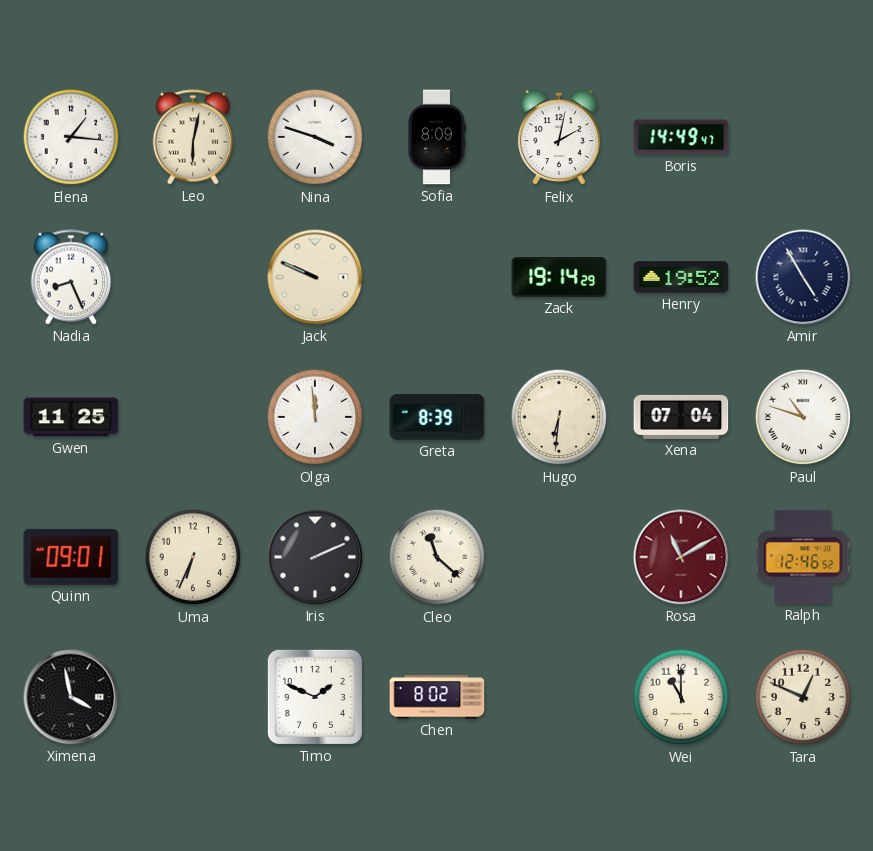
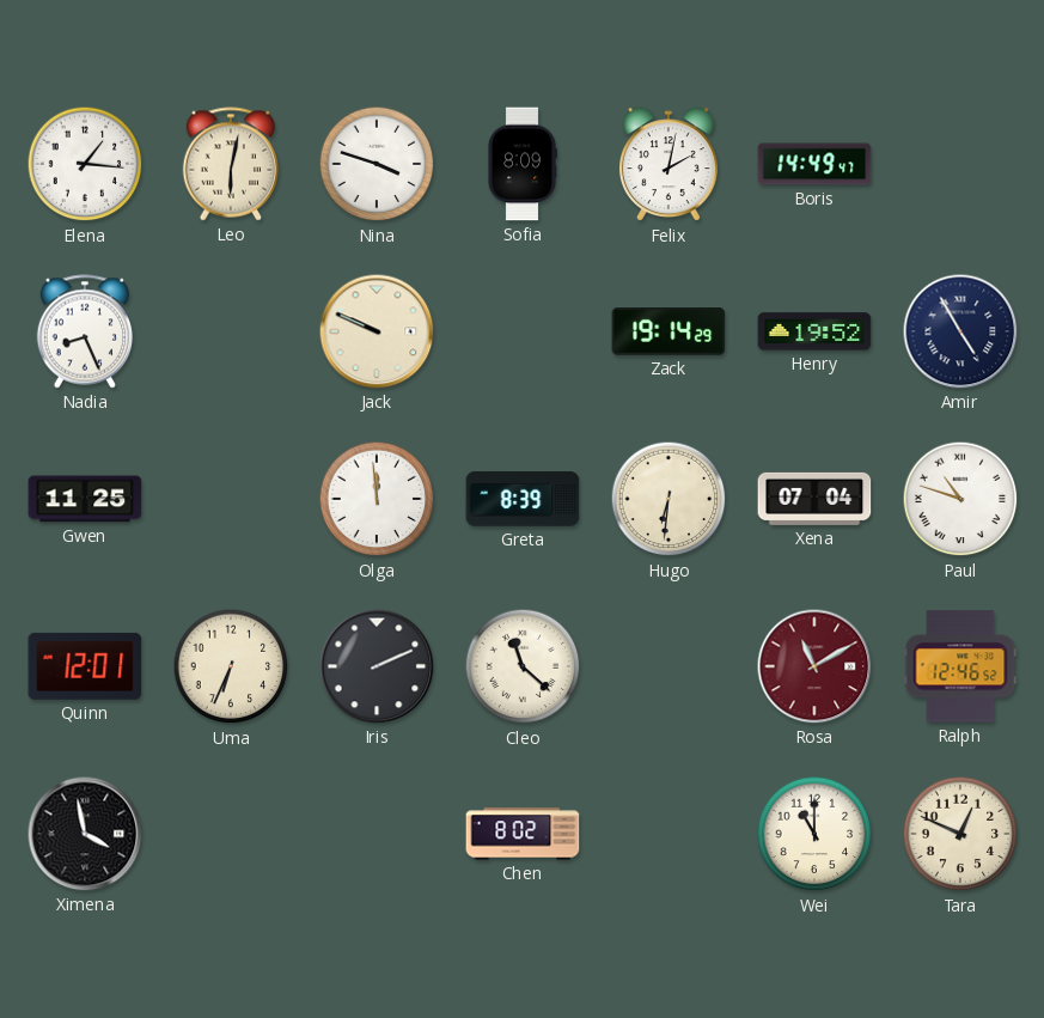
Quinn: 09:01 -> 12:01 (85, 666)
Timo: 1:49 -> none (315, 697)
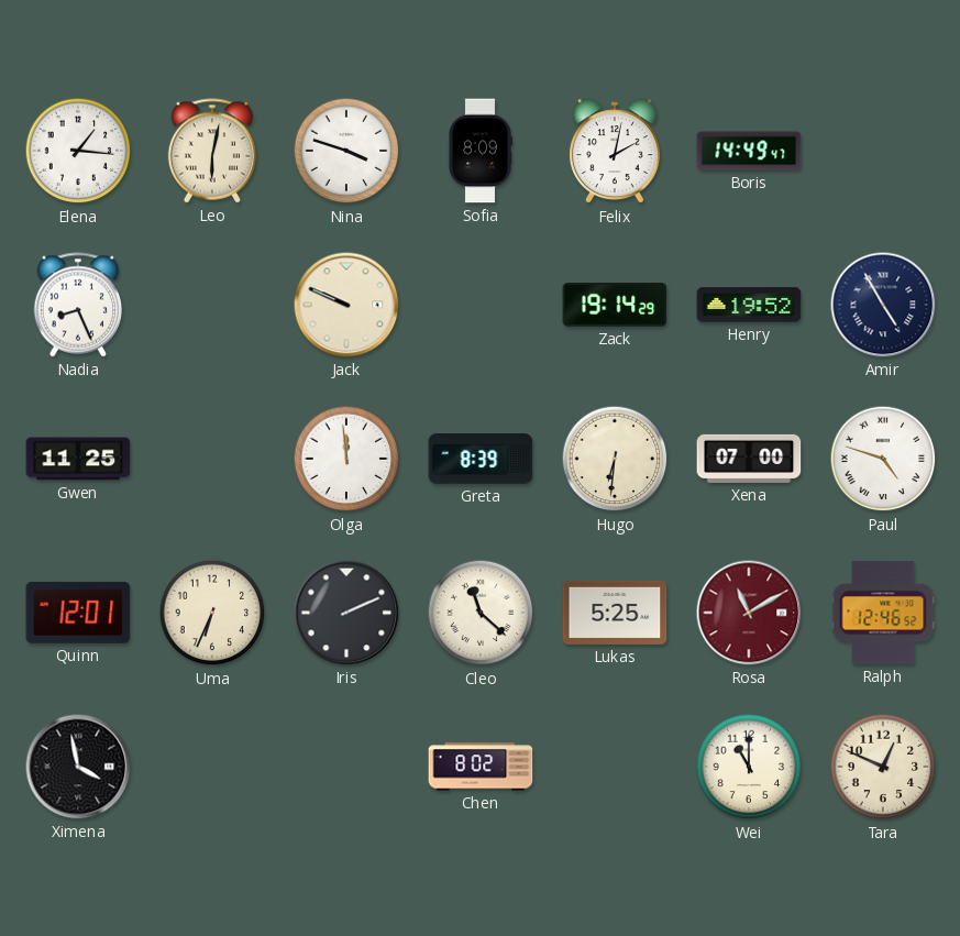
Xena: 07:04 -> 07:00 (749, 459)
Paul: 10:48 -> 4:48 (883, 459)
Lukas: none -> 5:25 (615, 613)
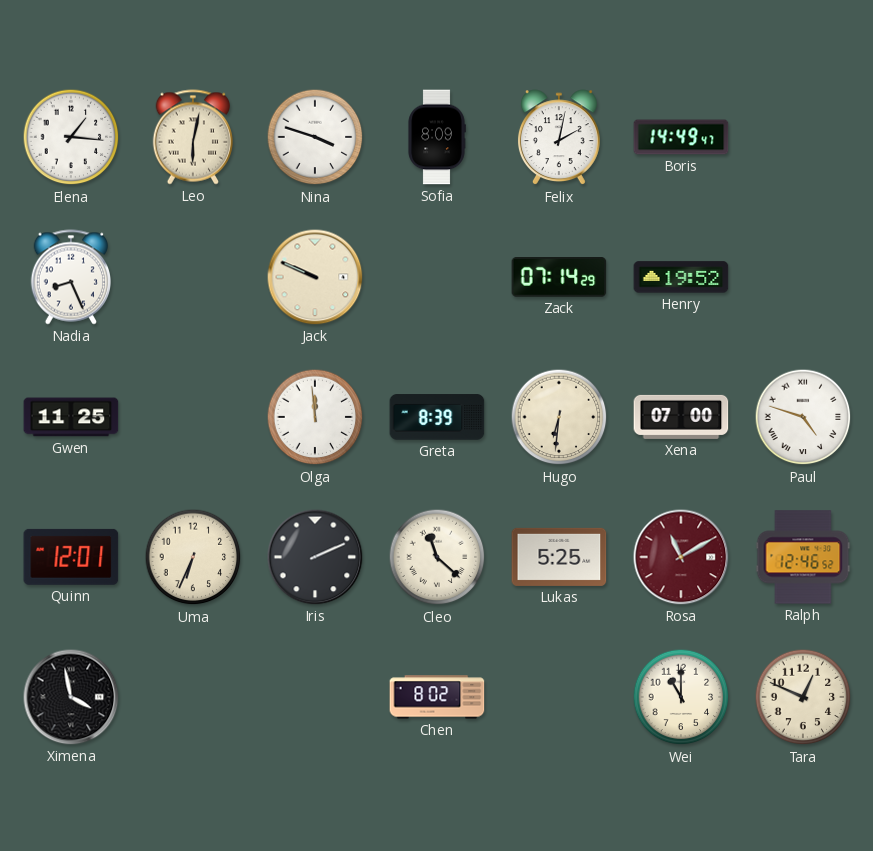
Zack: 19:14 -> 07:14 (559, 278)
Amir: 4:55 -> none (883, 305)
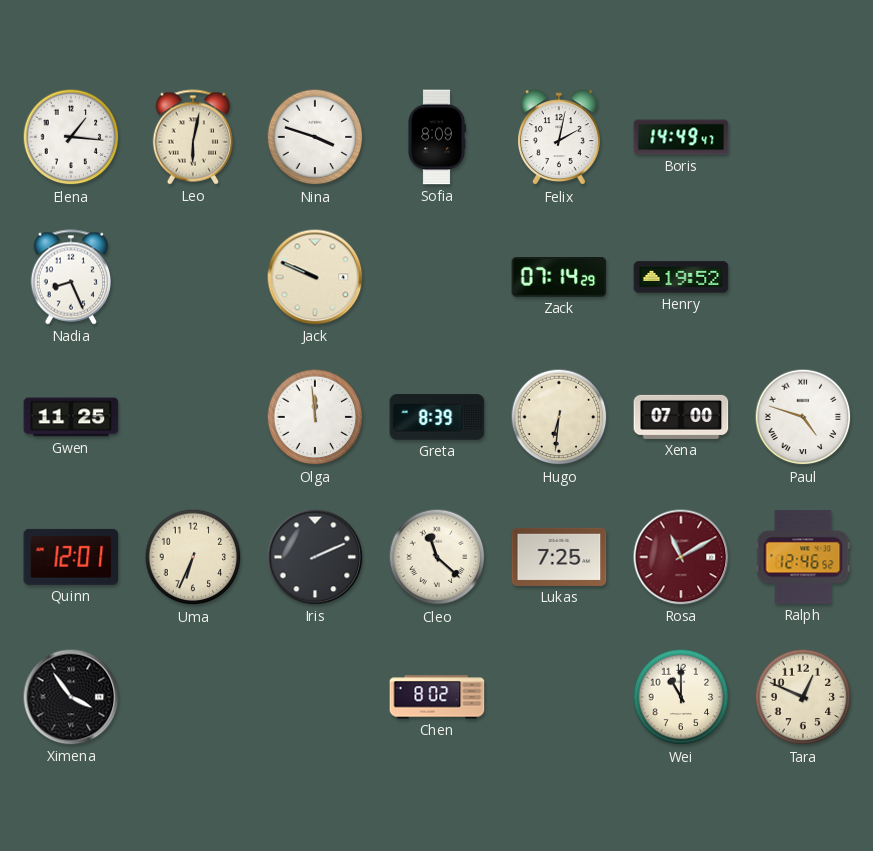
Lukas: 5:25 -> 7:25 (559, 557)
Ximena: 3:58 -> 3:54 (71, 697)
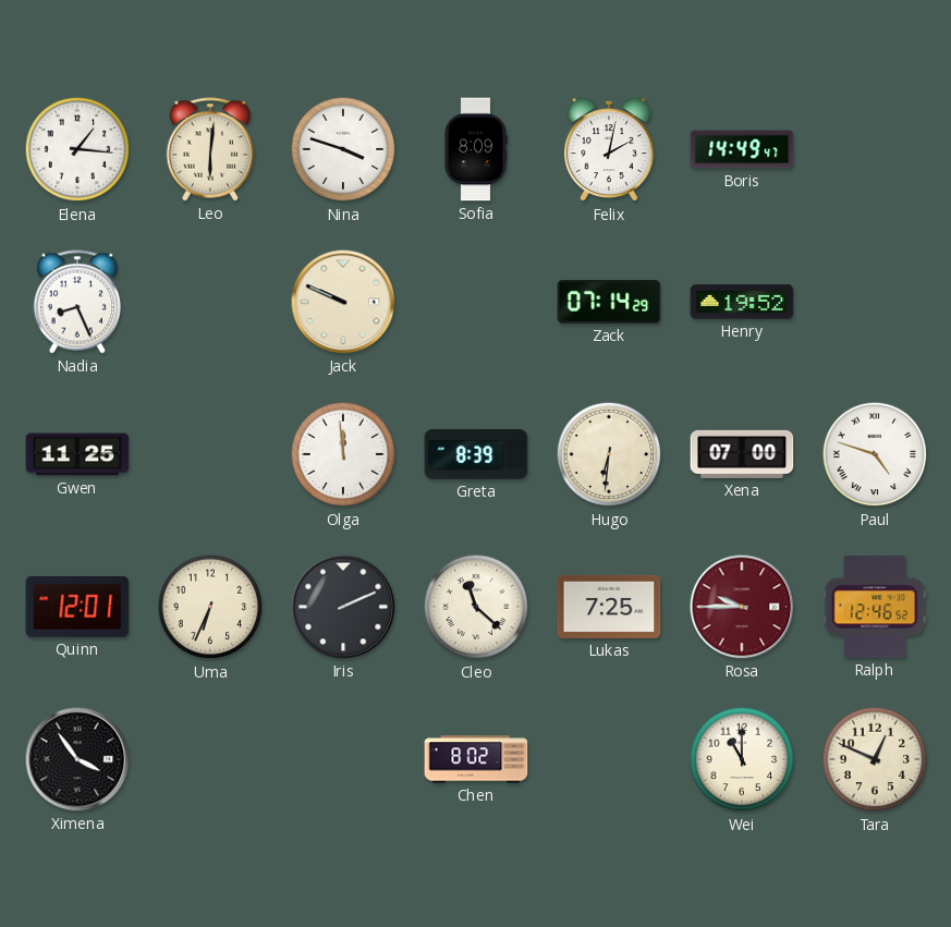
Leo: 6:02 -> 6:01 (210, 149)
Rosa: 11:10 -> 9:45 (742, 607)
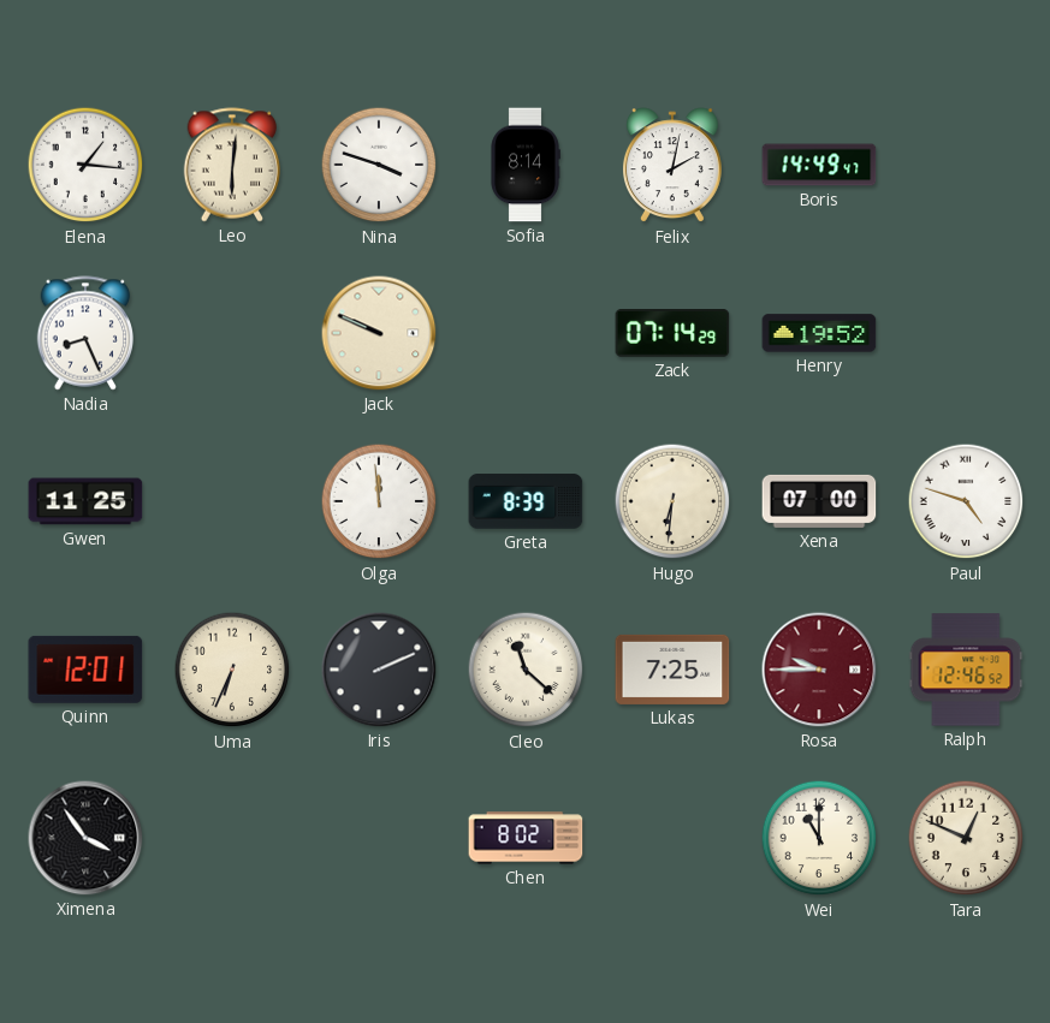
Sofia: 8:09 -> 8:14 (526, 165)
